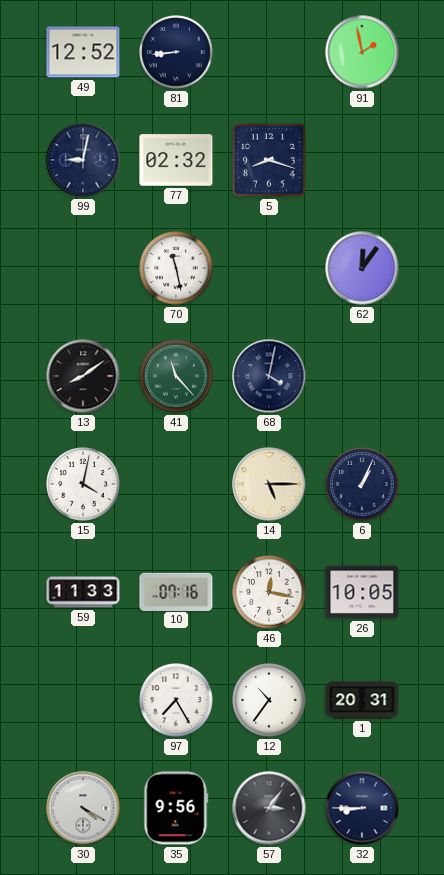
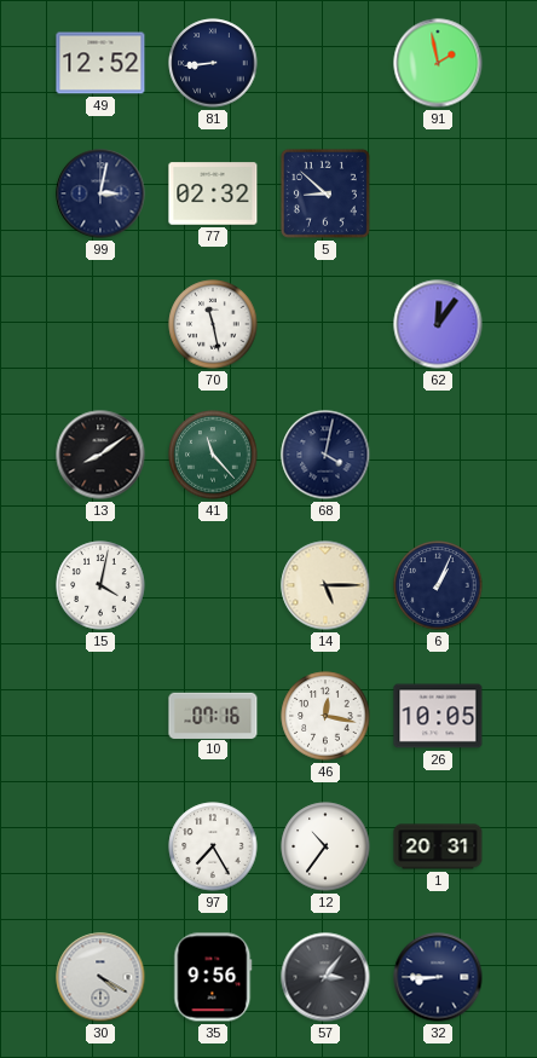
99: 9:02 -> 3:02 (100, 193)
5: 8:18 -> 8:52 (325, 193)
59: 11:33 -> none (83, 592)
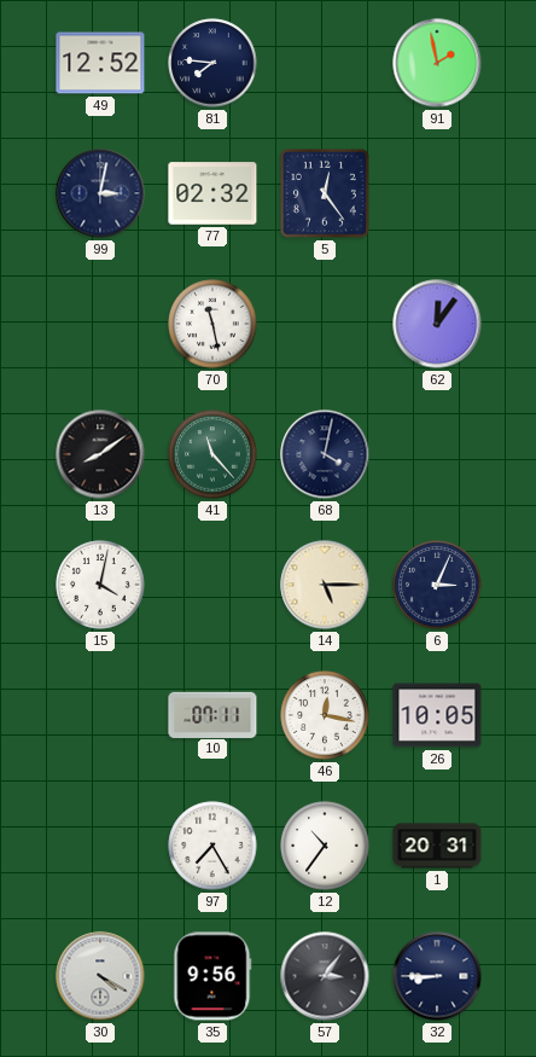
81: 8:44 -> 7:46 (212, 63)
5: 8:52 -> 12:24 (325, 193)
6: 1:04 -> 3:04 (437, 585)
10: 07:16 -> 07:11 (212, 714)
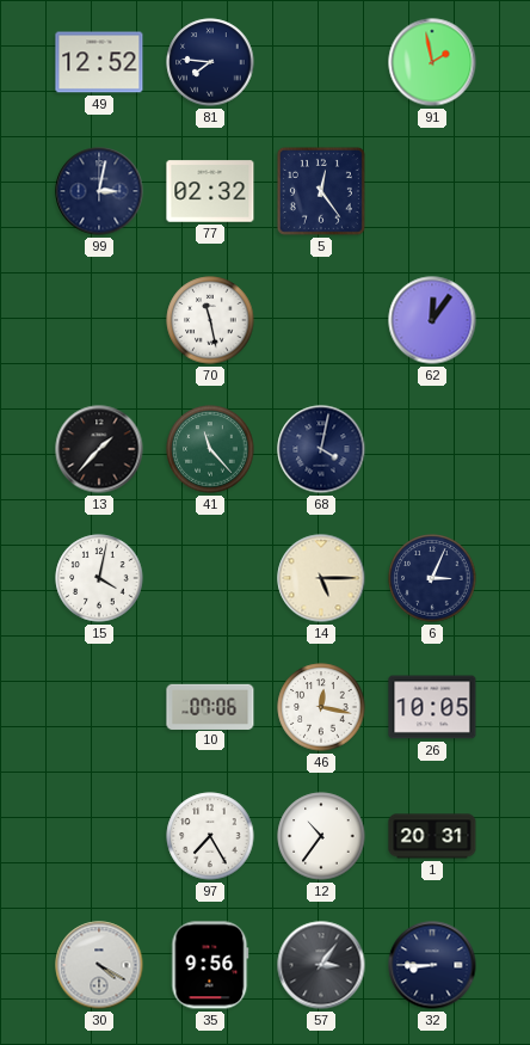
13: 8:09 -> 1:37 (99, 449)
10: 07:11 -> 07:06 (210, 706)
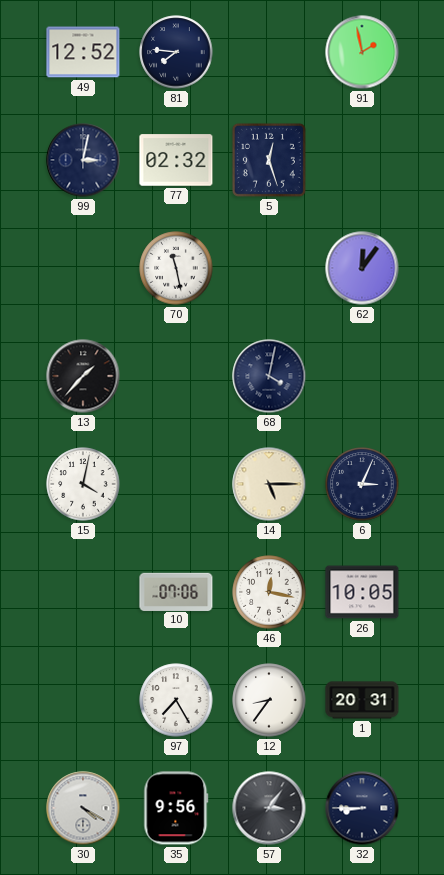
5: 12:24 -> 12:27 (269, 160)
41: 11:23 -> none (210, 449)
12: 10:36 -> 8:36 (269, 700)
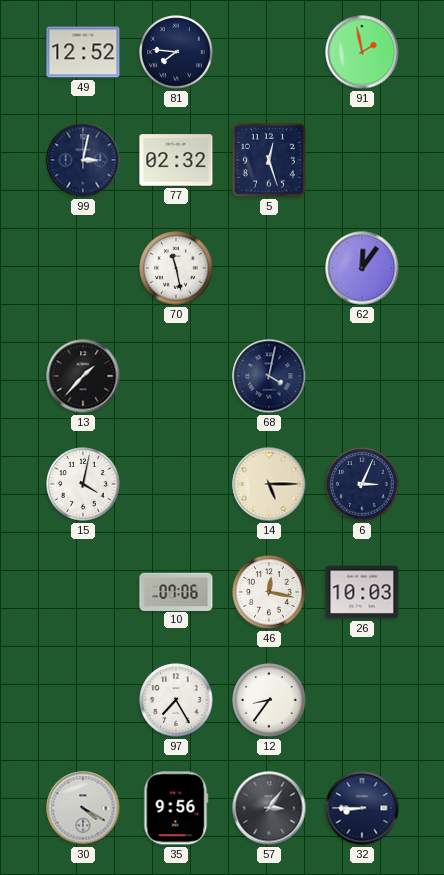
26: 10:05 -> 10:03 (362, 592)
1: 20:31 -> none (362, 700)
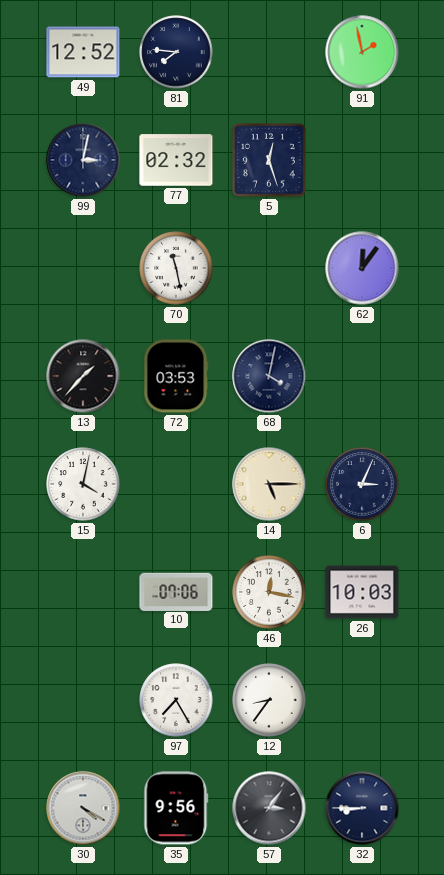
72: none -> 03:53 (176, 376)
